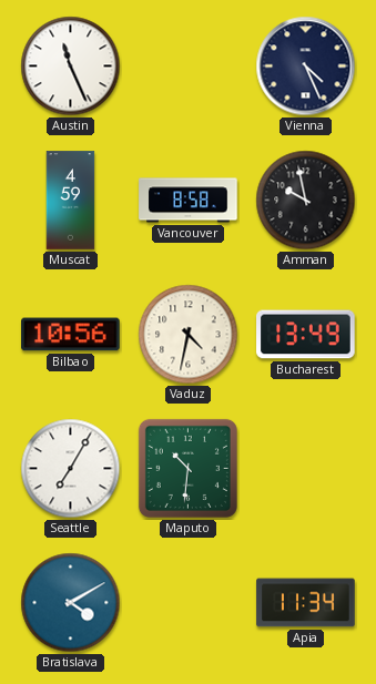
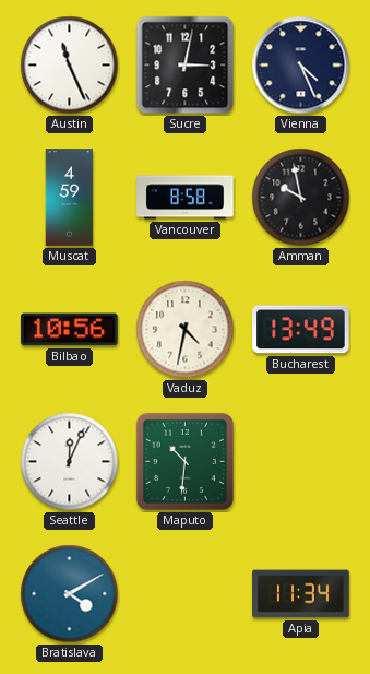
Sucre: none -> 3:02 (186, 66)
Seattle: 7:05 -> 12:04 (70, 462)
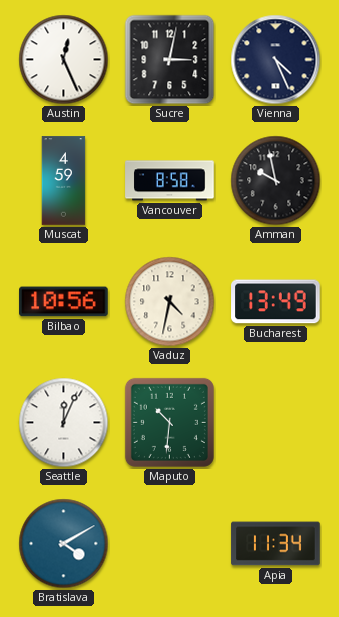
Austin: 11:26 -> 12:26 (64, 60)
